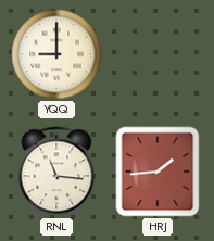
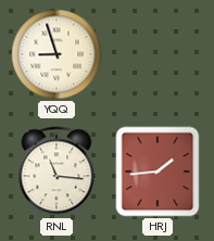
YQQ: 9:00 -> 8:57 (56, 54)
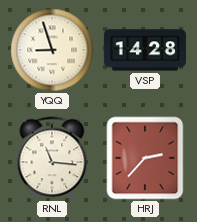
VSP: none -> 14:28 (144, 50)
HRJ: 1:44 -> 2:37 (145, 158)
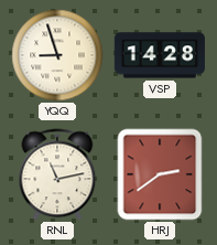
RNL: 11:16 -> 11:13 (57, 174)
HRJ: 2:37 -> 2:39 (160, 174)
